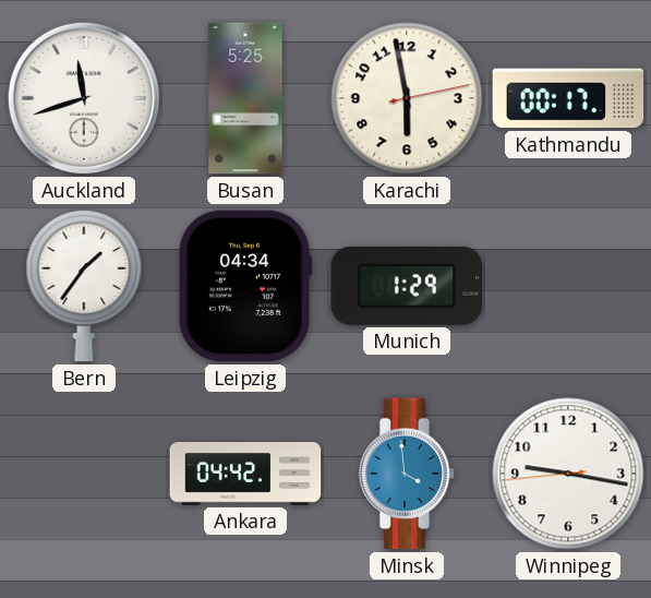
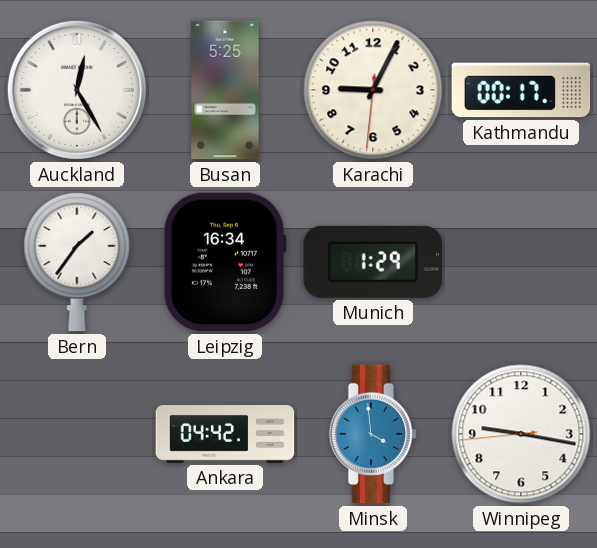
Auckland: 11:42 -> 12:25 (77, 90)
Karachi: 5:58 -> 9:04 (373, 90)
Leipzig: 04:34 -> 16:34 (225, 262)
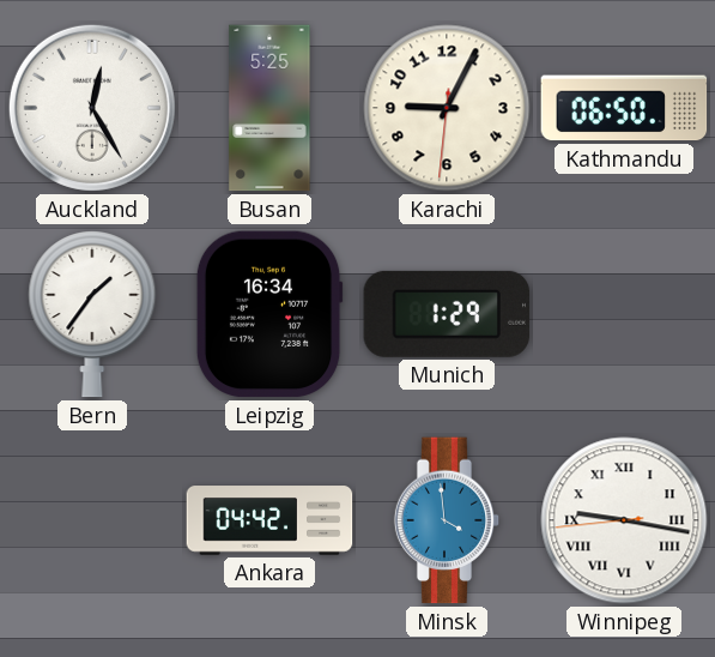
Kathmandu: 00:17 -> 06:50 (624, 108)
Winnipeg numerals: Arabic -> Roman (624, 520)
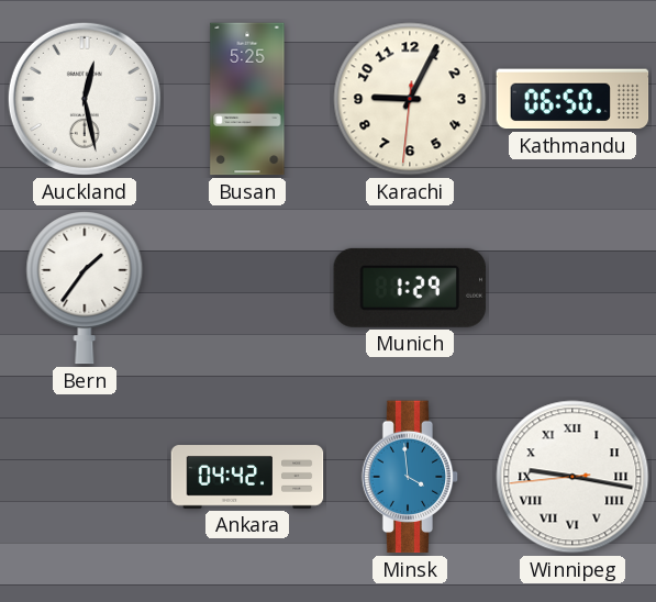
Auckland: 12:25 -> 12:28 (85, 99)
Leipzig: 16:34 -> none (269, 314)
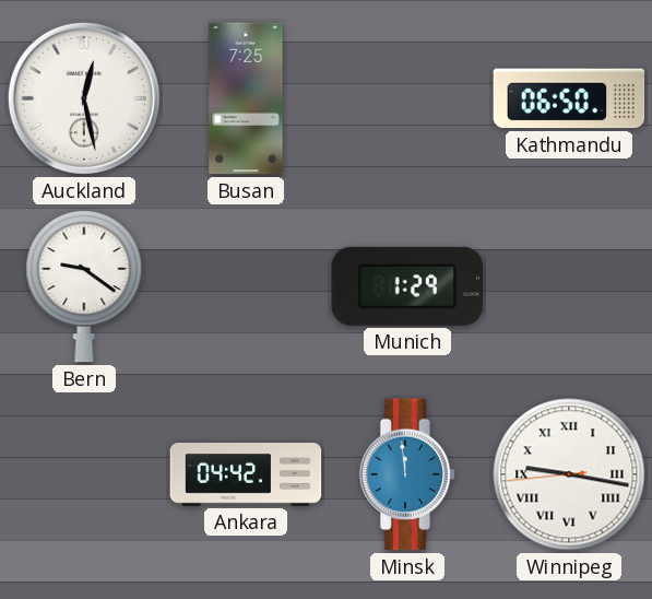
Busan: 5:25 -> 7:25 (246, 98)
Karachi: 9:04 -> none (410, 99)
Bern: 1:36 -> 9:21 (84, 286)
Minsk: 3:59 -> 11:59 (407, 474)
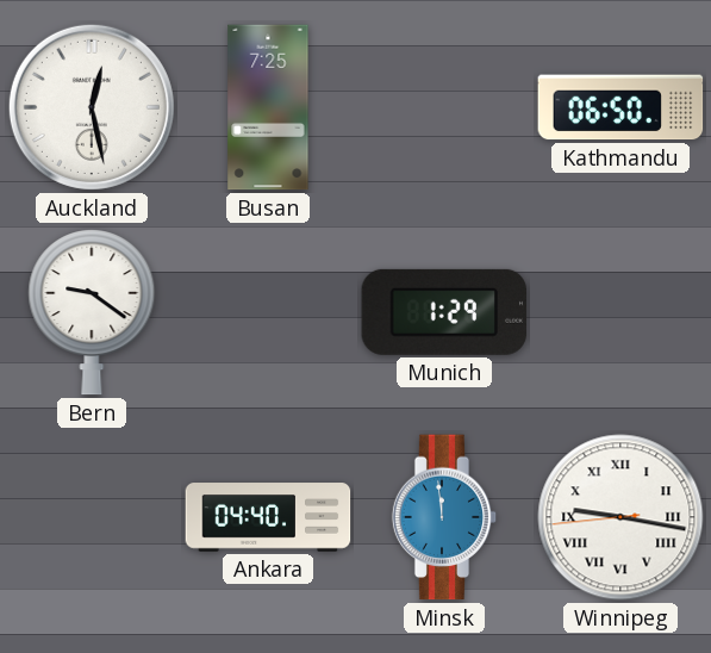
Ankara: 04:42 -> 04:40 (268, 517)
